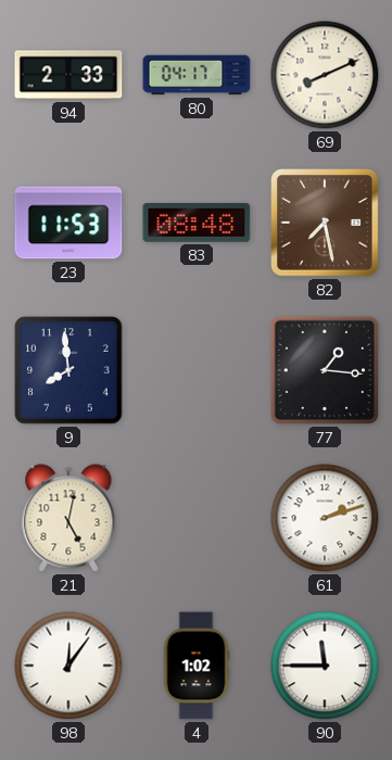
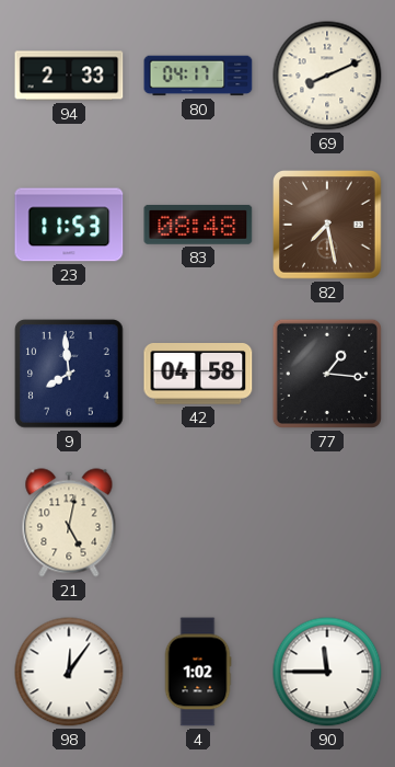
42: none -> 04:58 (198, 375)
61: 2:12 -> none (325, 518)
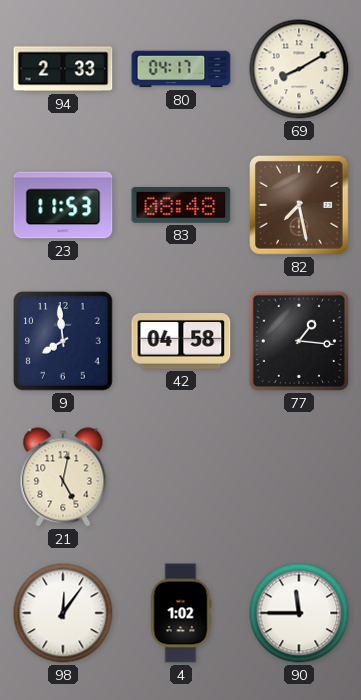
69: 8:11 -> 8:10 (299, 69)
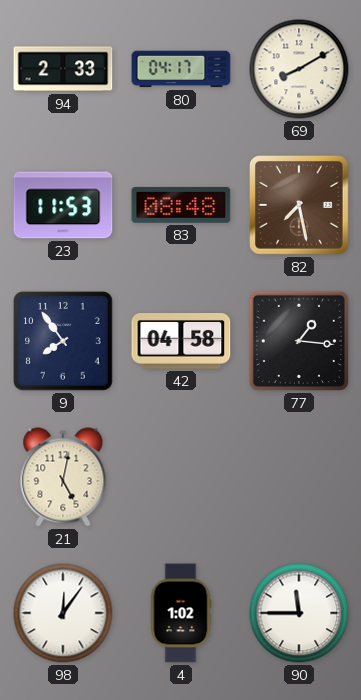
9: 7:59 -> 7:54 (63, 341)
